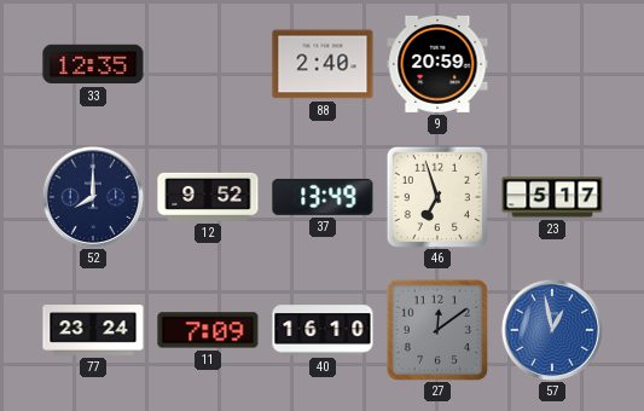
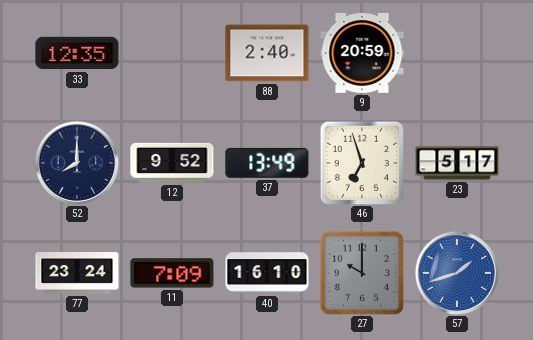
27: 12:09 -> 10:00 (362, 273)
57: 12:58 -> 1:42 (457, 273)
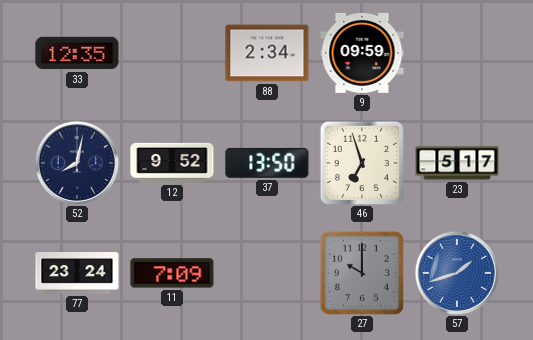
88: 2:40 -> 2:34 (267, 53)
9: 20:59 -> 09:59 (362, 53)
52: 8:00 -> 8:02 (77, 163)
37: 13:49 -> 13:50 (267, 163)
40: 16:10 -> none (267, 273)
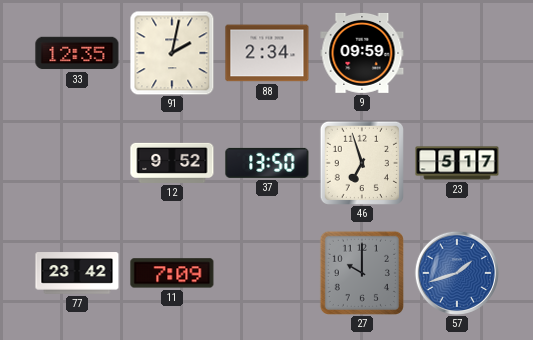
91: none -> 2:02 (172, 53)
52: 8:02 -> none (77, 163)
77: 23:24 -> 23:42 (77, 273)
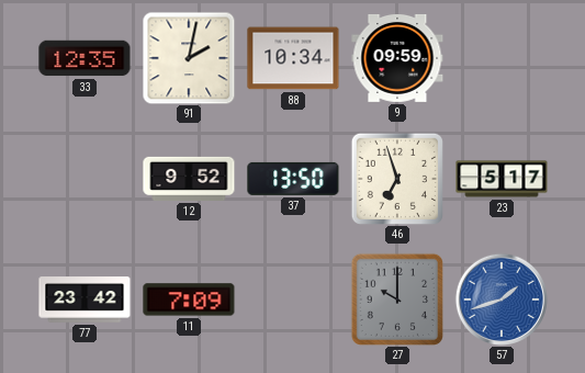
88: 2:34 -> 10:34 (293, 58)
